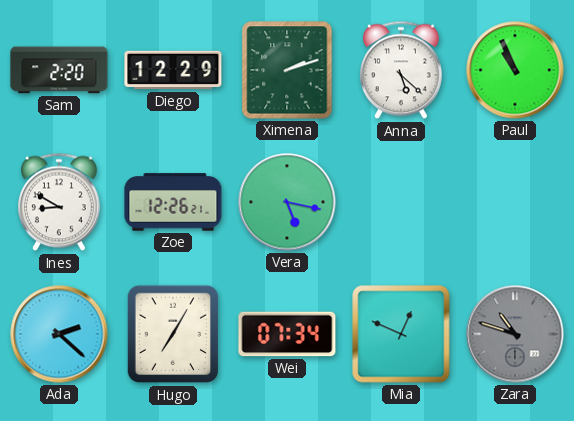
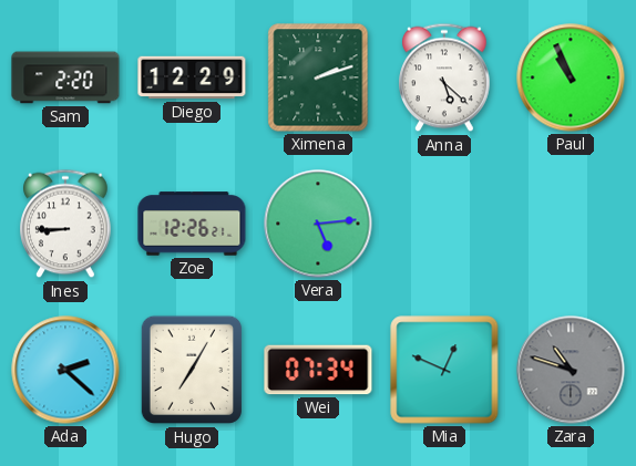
Ines: 8:50 -> 8:45 (66, 224)
Vera: 5:17 -> 5:14 (318, 224)
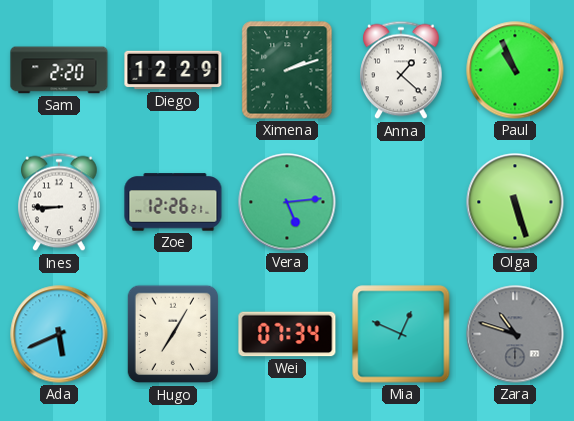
Anna: 5:22 -> 1:22 (402, 70)
Olga: none -> 5:27 (515, 202)
Ada: 2:22 -> 5:41 (59, 334)
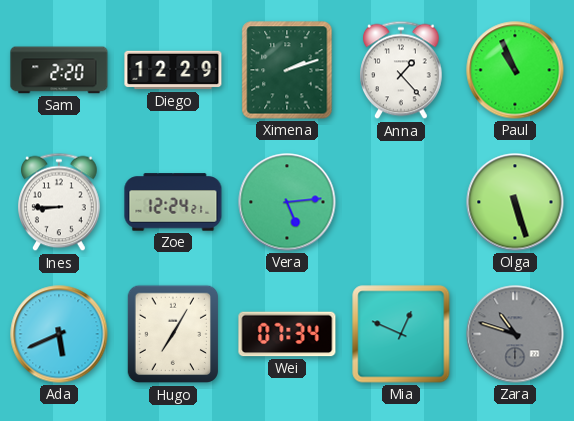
Anna: 1:22 -> 1:23 (402, 70)
Zoe: 12:26 -> 12:24 (173, 202)
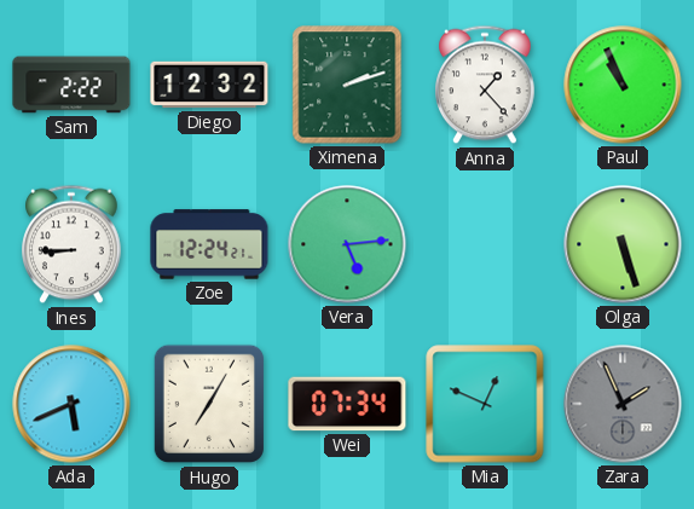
Sam: 2:20 -> 2:22 (71, 85)
Diego: 12:29 -> 12:32 (209, 85)
Zara: 10:48 -> 1:56 (623, 404)
